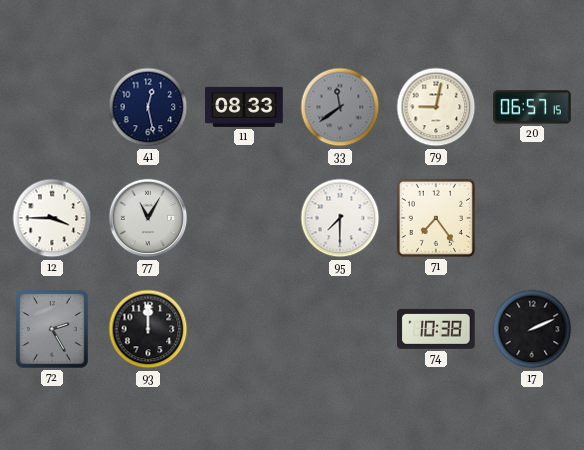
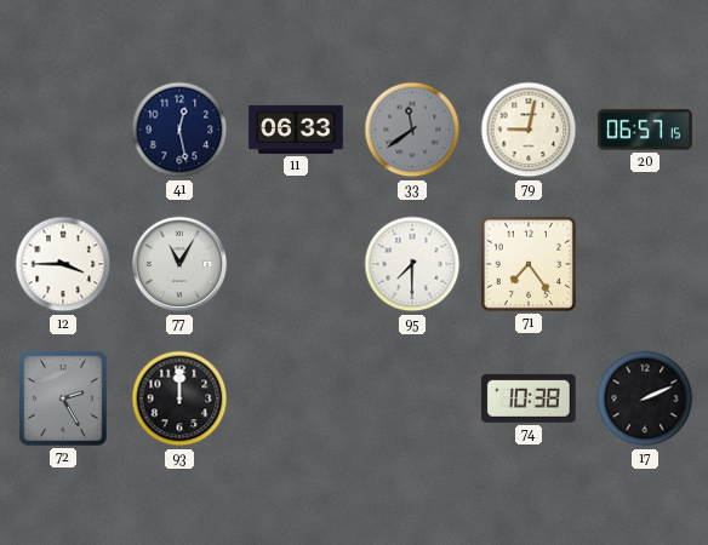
11: 08:33 -> 06:33 (296, 130)
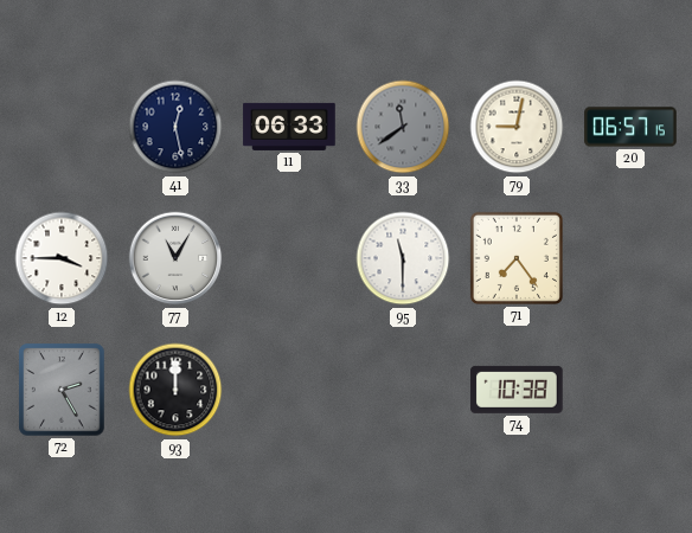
95: 7:30 -> 11:30 (403, 258)
17: 2:11 -> none (645, 398)
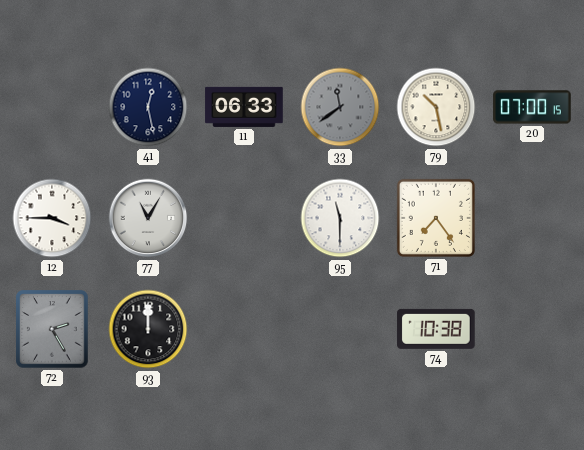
79: 9:02 -> 10:28 (436, 107)
20: 06:57 -> 07:00 (532, 107)
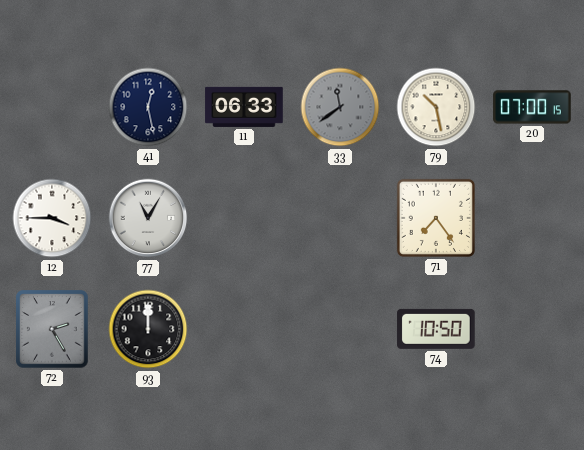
95: 11:30 -> none (340, 218)
74: 10:38 -> 10:50 (436, 329)
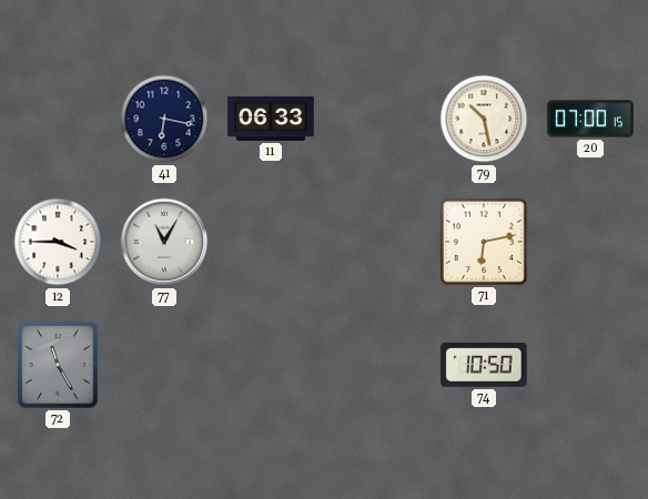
41: 12:28 -> 6:17 (164, 119)
33: 11:39 -> none (340, 107)
71: 7:24 -> 6:13 (484, 242)
72: 2:25 -> 11:25 (58, 365)
93: 12:00 -> none (148, 329)
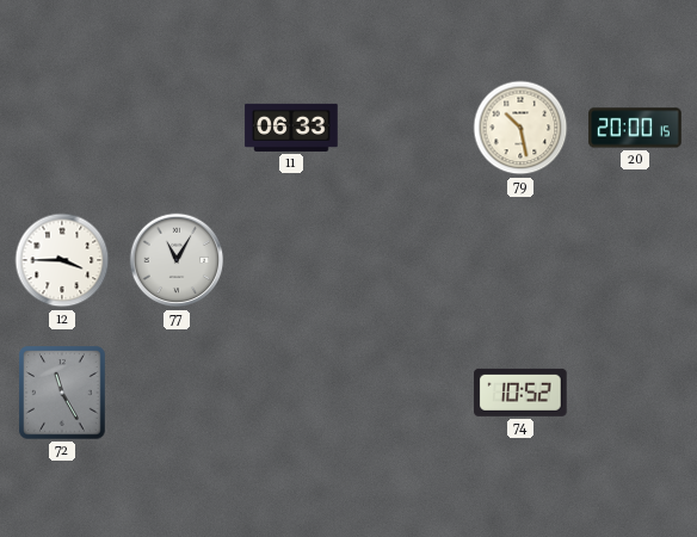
41: 6:17 -> none (164, 119)
20: 07:00 -> 20:00 (635, 128)
71: 6:13 -> none (484, 242)
74: 10:50 -> 10:52 (520, 393)
